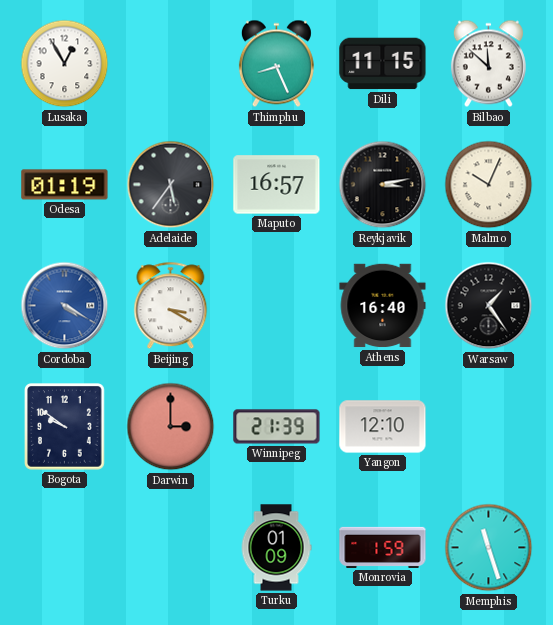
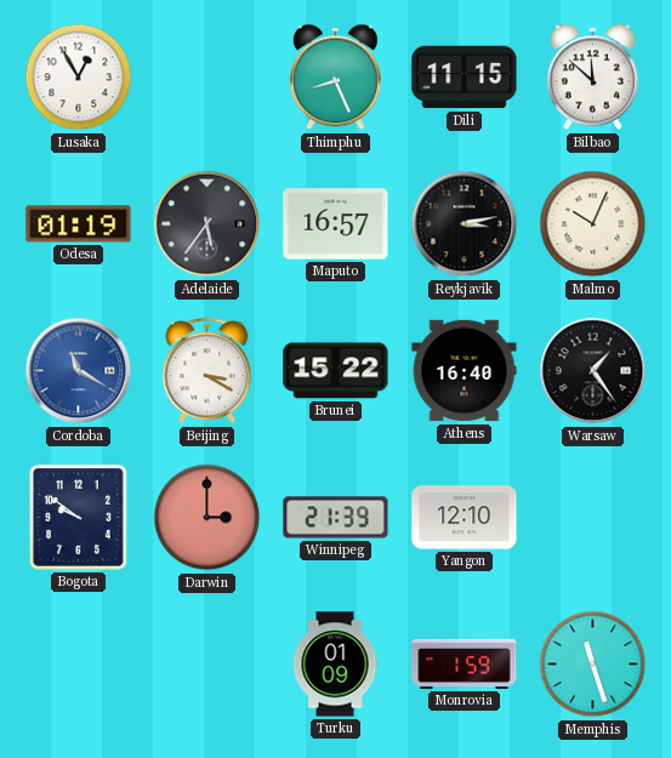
Cordoba: 4:20 -> 11:20 (79, 371)
Brunei: none -> 15:22 (336, 371)
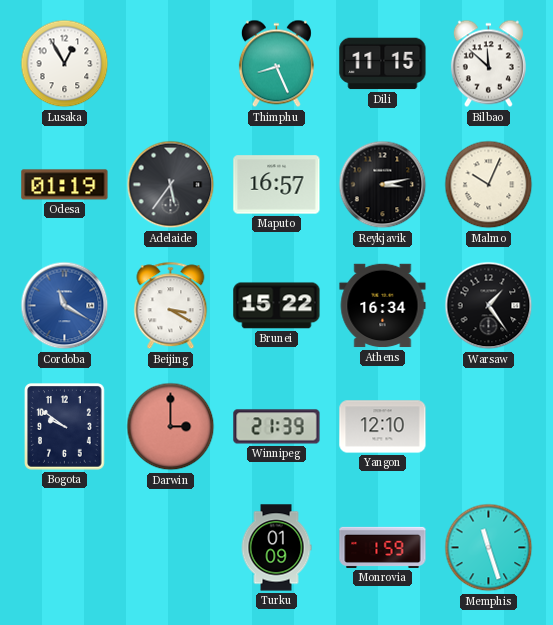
Athens: 16:40 -> 16:34 (383, 306)
